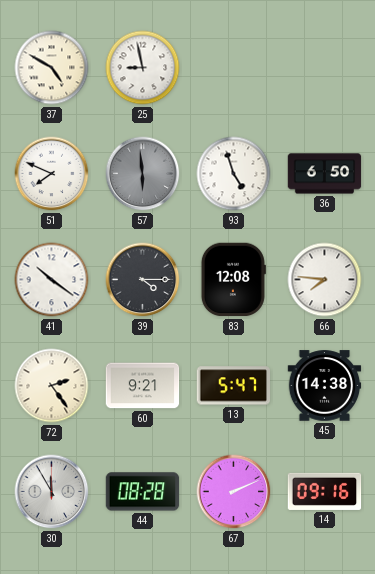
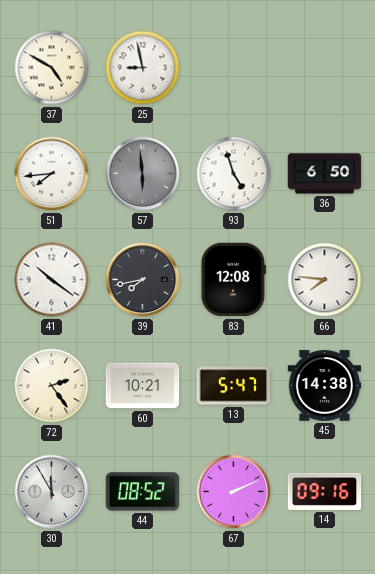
51: 7:49 -> 7:44 (52, 174)
39: 4:15 -> 7:43 (143, 280)
60: 9:21 -> 10:21 (143, 386)
44: 08:28 -> 08:52 (143, 492)
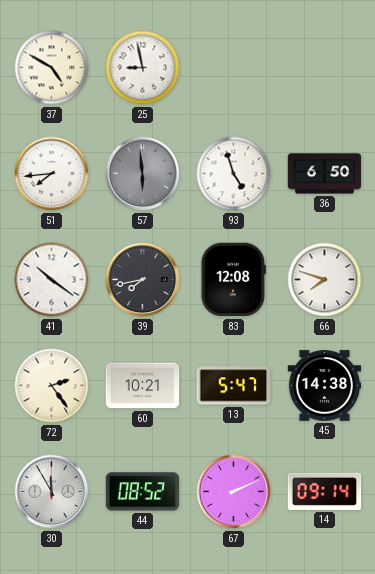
66: 7:46 -> 7:48 (325, 280)
14: 09:16 -> 09:14 (325, 491)
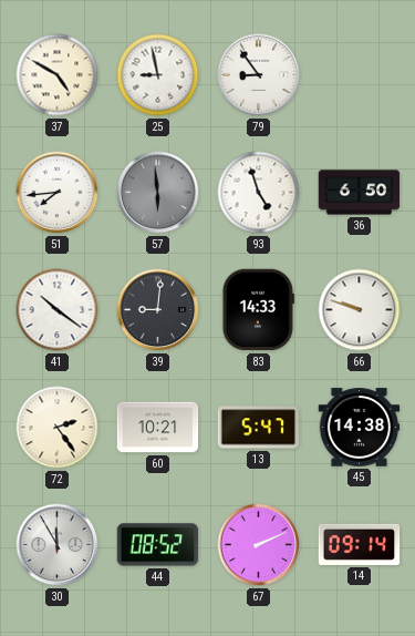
79: none -> 8:54 (259, 75)
39: 7:43 -> 9:01 (158, 310)
83: 12:08 -> 14:33 (258, 310)
66: 7:48 -> 9:48 (360, 310)
